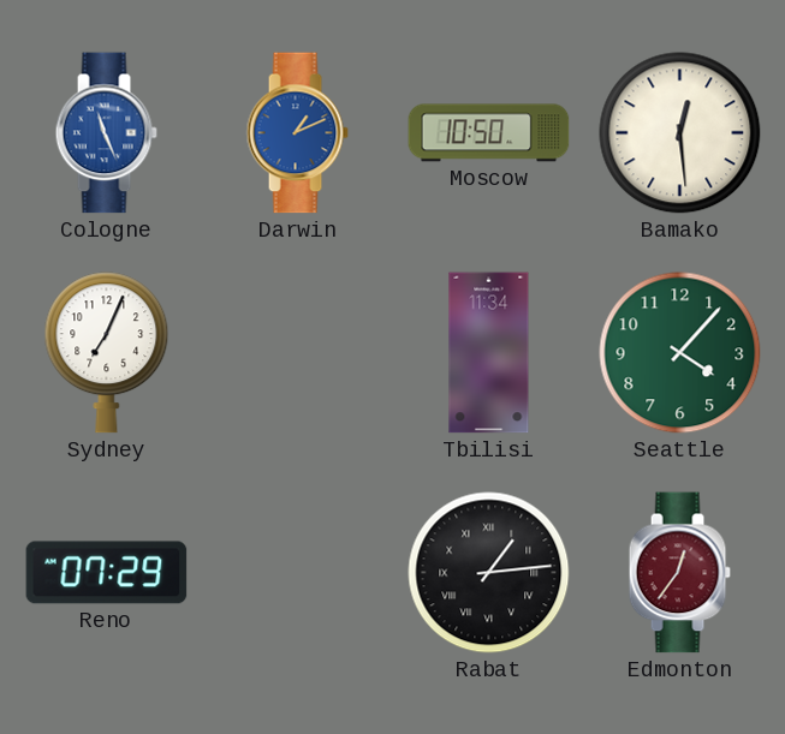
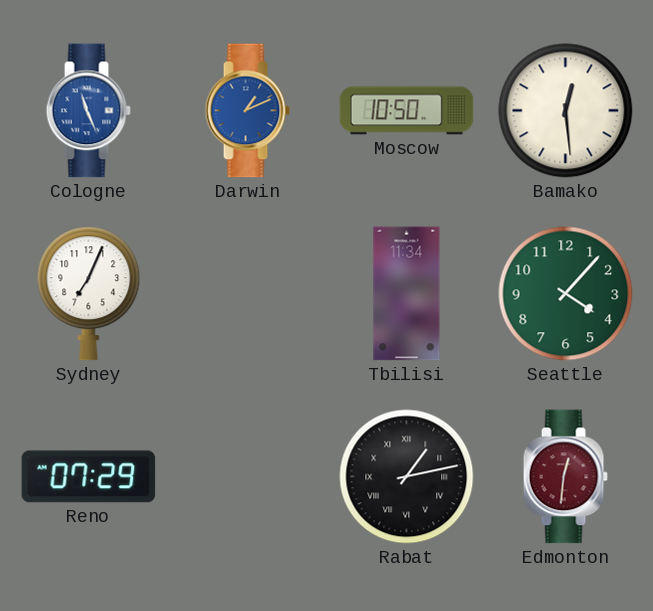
Rabat: 1:14 -> 1:13 (407, 477)
Edmonton: 12:36 -> 12:31 (565, 477)
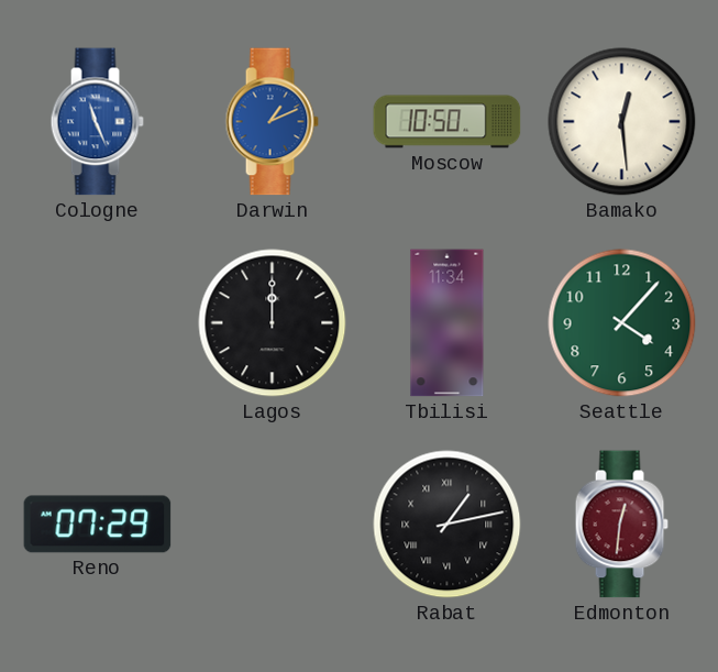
Sydney: 7:04 -> none (89, 294)
Lagos: none -> 12:00 (273, 323)
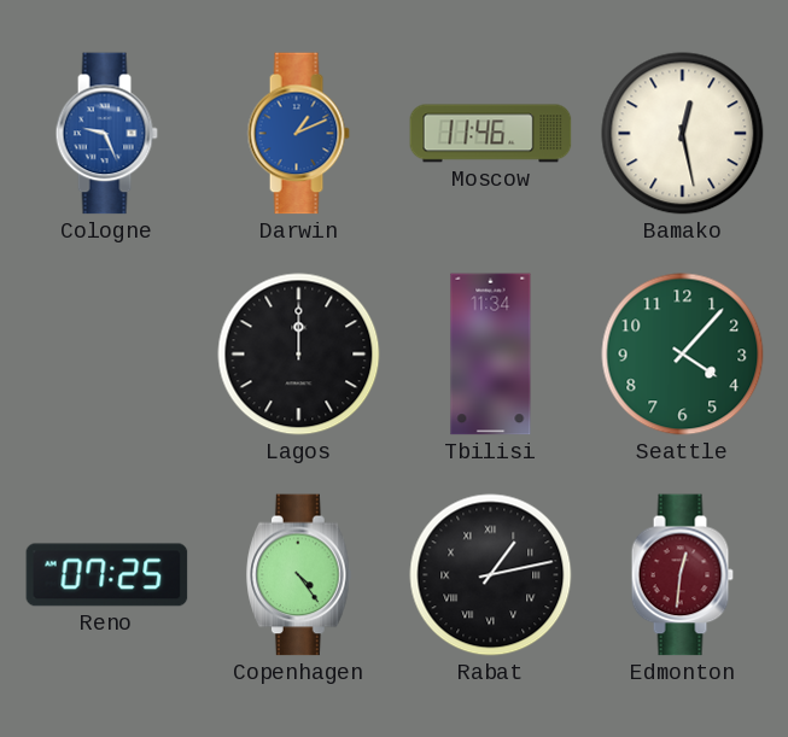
Cologne: 11:26 -> 9:26 (106, 134)
Moscow: 10:50 -> 11:46 (491, 134)
Bamako: 12:29 -> 12:28 (683, 134)
Reno: 07:29 -> 07:25 (107, 575)
Copenhagen: none -> 4:24 (299, 575)
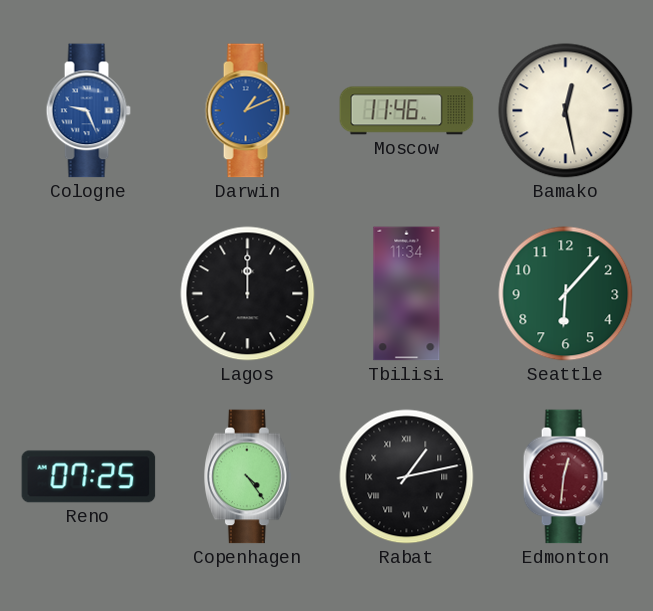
Seattle: 4:07 -> 6:07 (566, 294)
